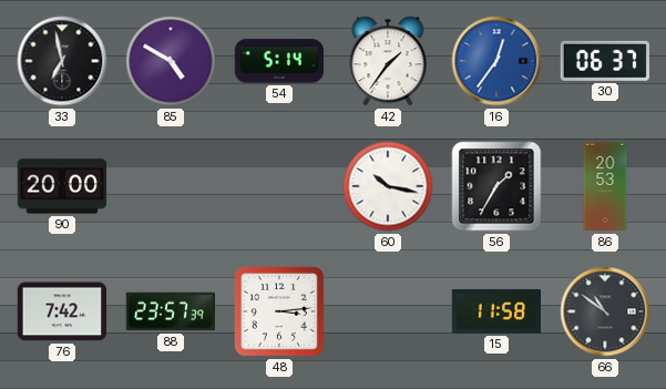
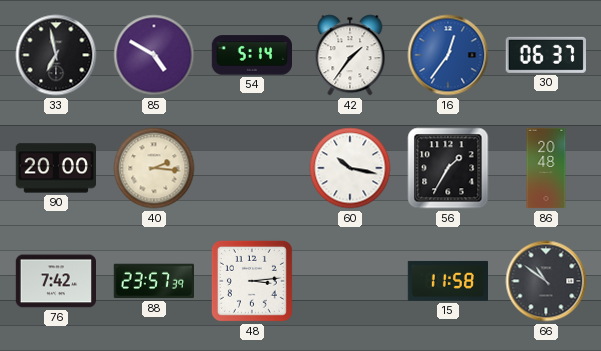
40: none -> 2:16 (154, 168)
86: 20:53 -> 20:48 (546, 168)
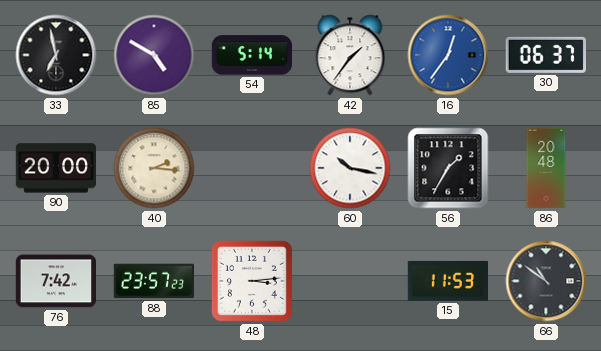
88: 23:57:39 -> 23:57:23 (153, 281)
15: 11:58 -> 11:53 (447, 281)
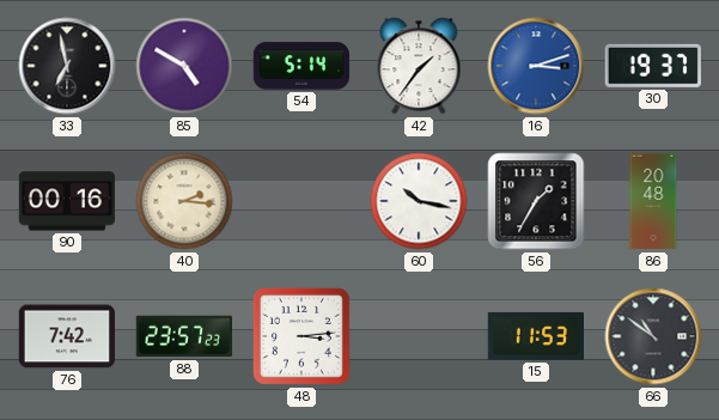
16: 12:36 -> 3:12 (536, 66)
30: 06:37 -> 19:37 (653, 66)
90: 20:00 -> 00:16 (66, 201)
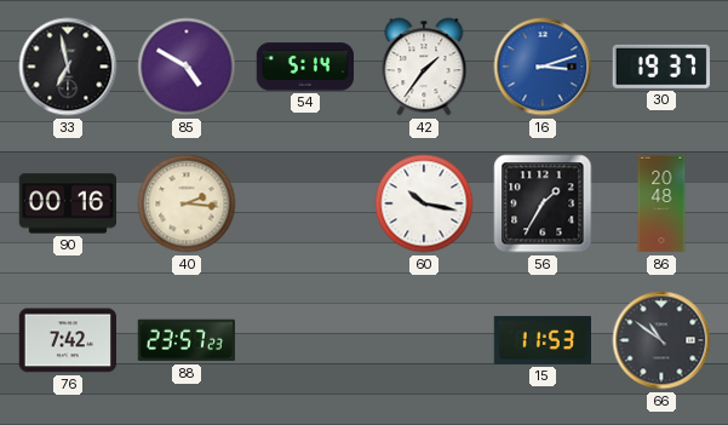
48: 3:14 -> none (301, 336)
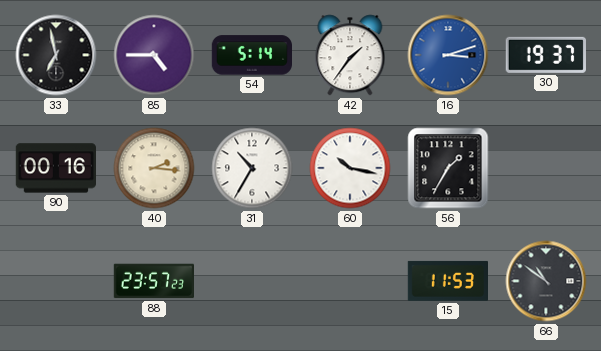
85: 4:50 -> 4:45 (154, 55)
31: none -> 10:35 (252, 168)
86: 20:48 -> none (661, 203)
76: 7:42 -> none (67, 340)
